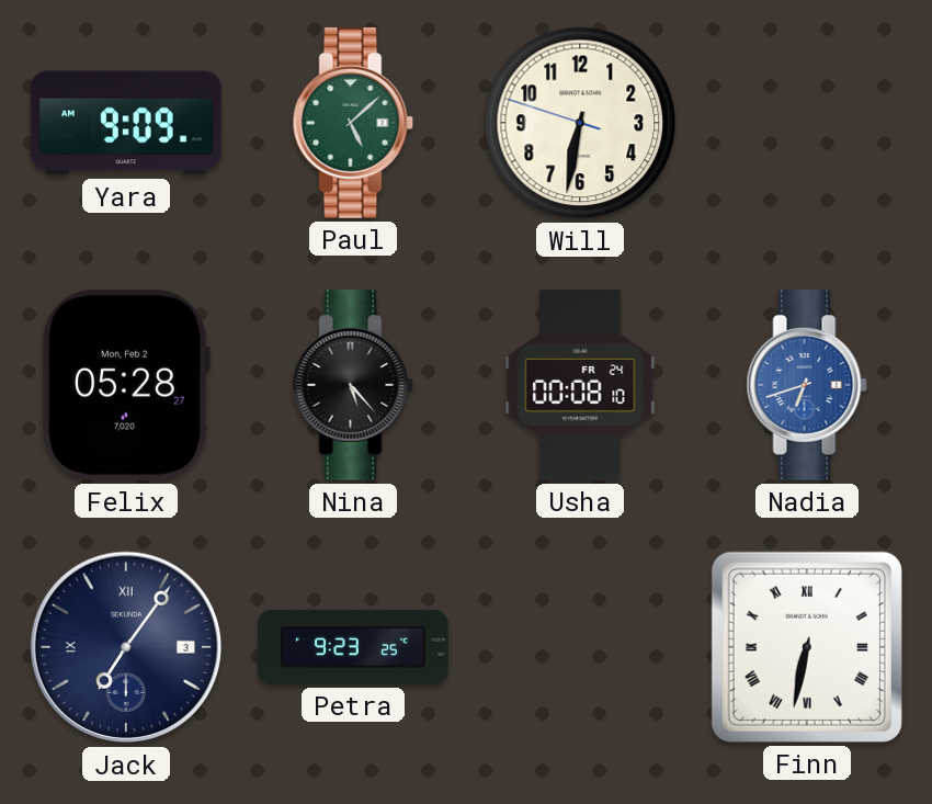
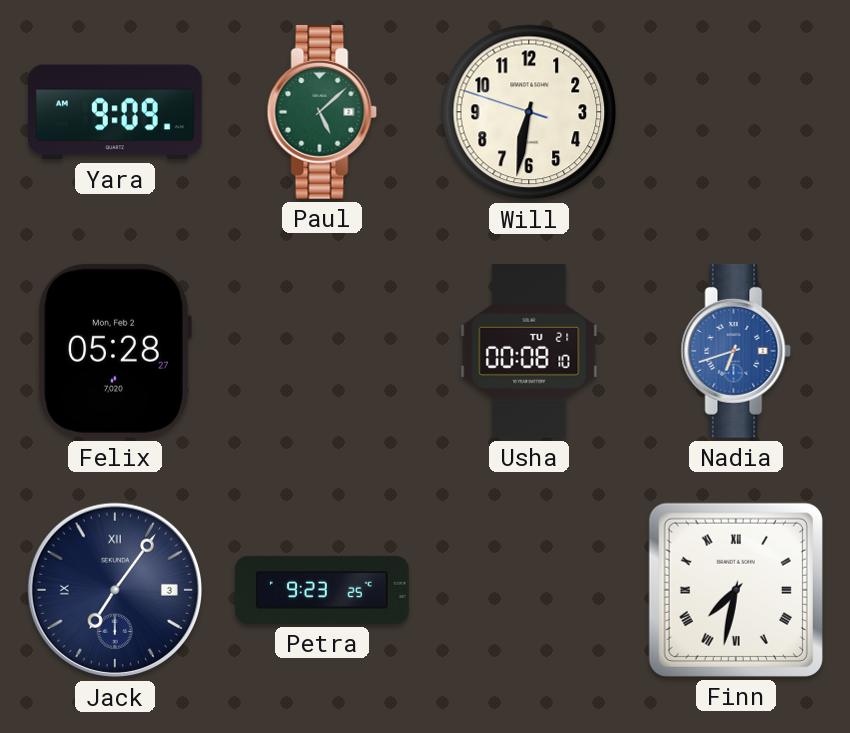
Nina: 5:23 -> none (353, 385)
Usha date: FR 24 -> TU 21 (529, 351)
Finn: 6:32 -> 7:32 (736, 590)
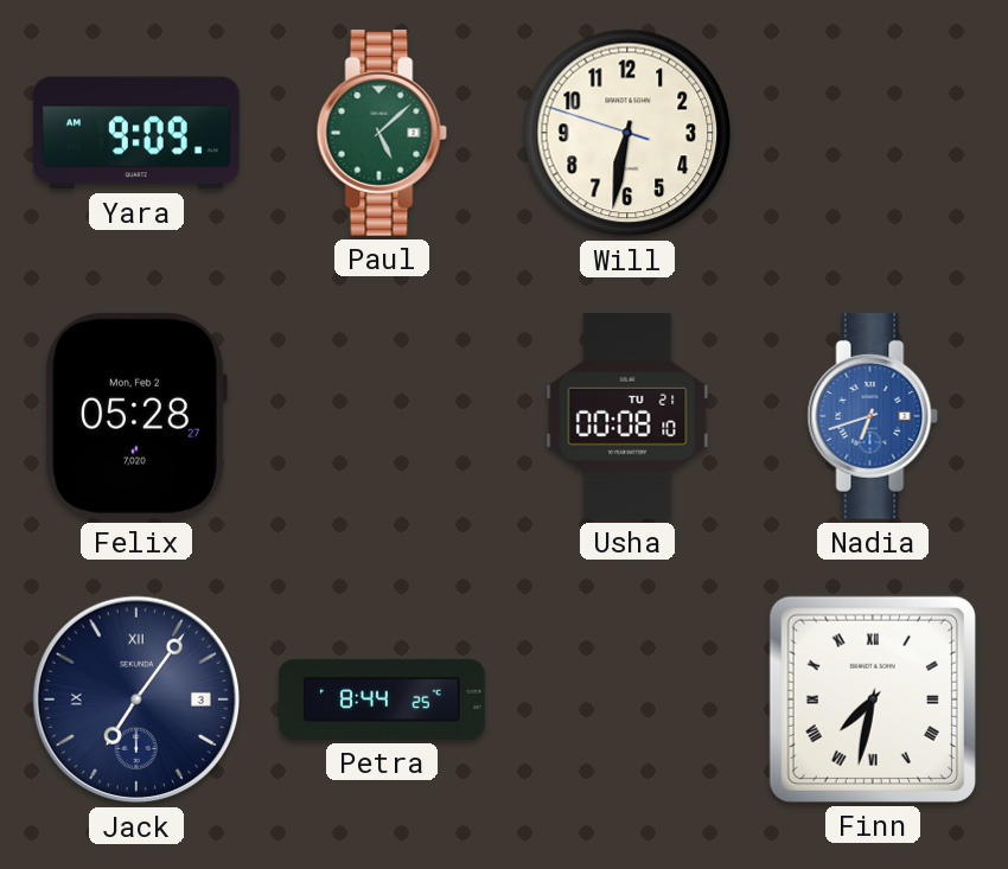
Petra: 9:23 -> 8:44 (383, 699)
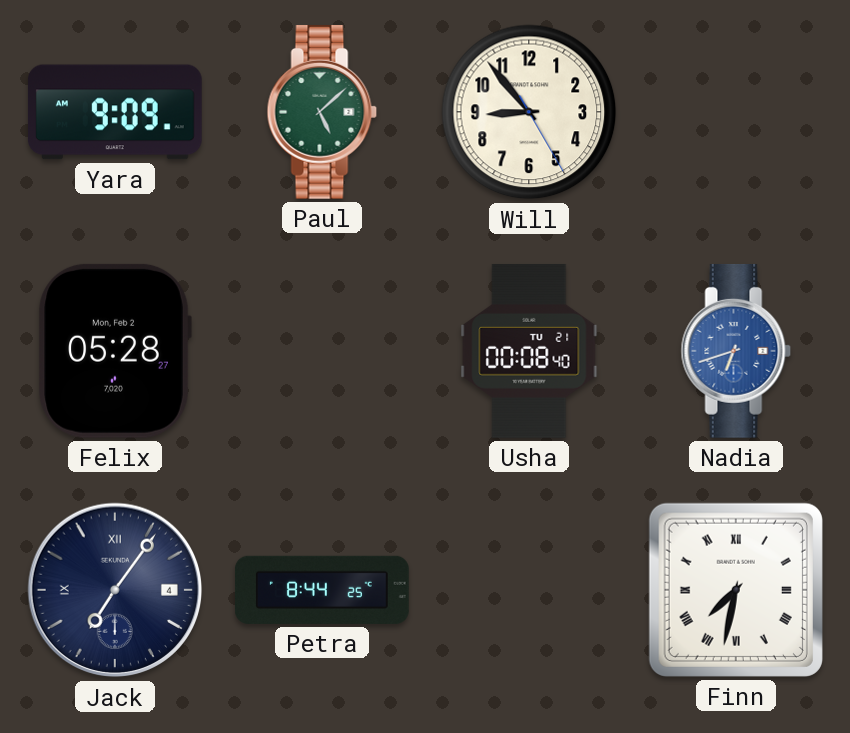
Will: 6:31 -> 8:53 (529, 112)
Usha: 00:08:10 -> 00:08:40 (529, 351)
Jack date: 3 -> 4 (115, 590)
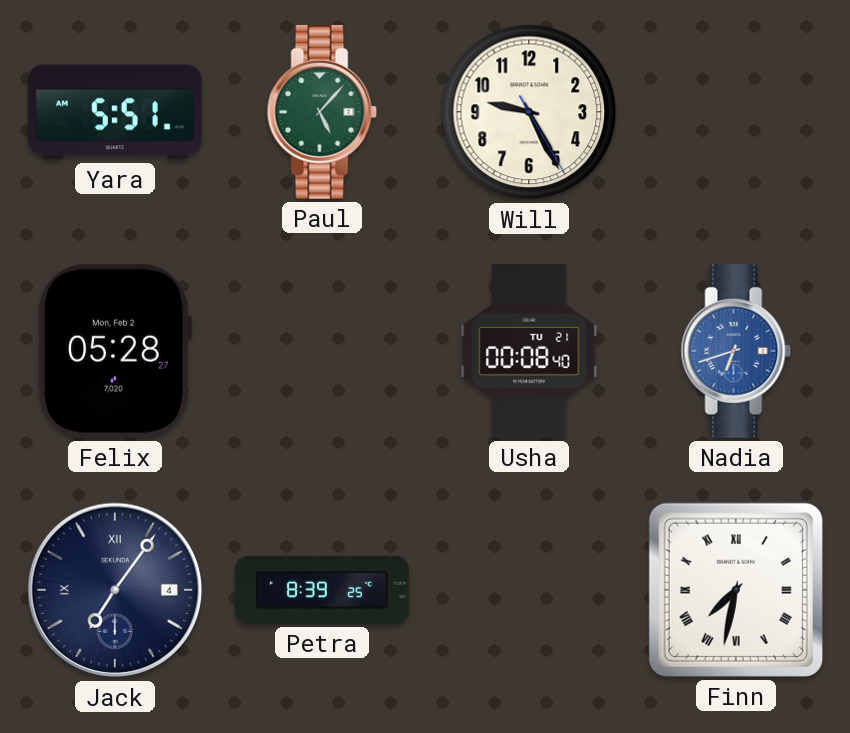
Yara: 9:09 -> 5:51 (115, 112)
Paul: 5:08 -> 5:07 (322, 112)
Will: 8:53 -> 9:25 (529, 112)
Petra: 8:44 -> 8:39 (323, 590)
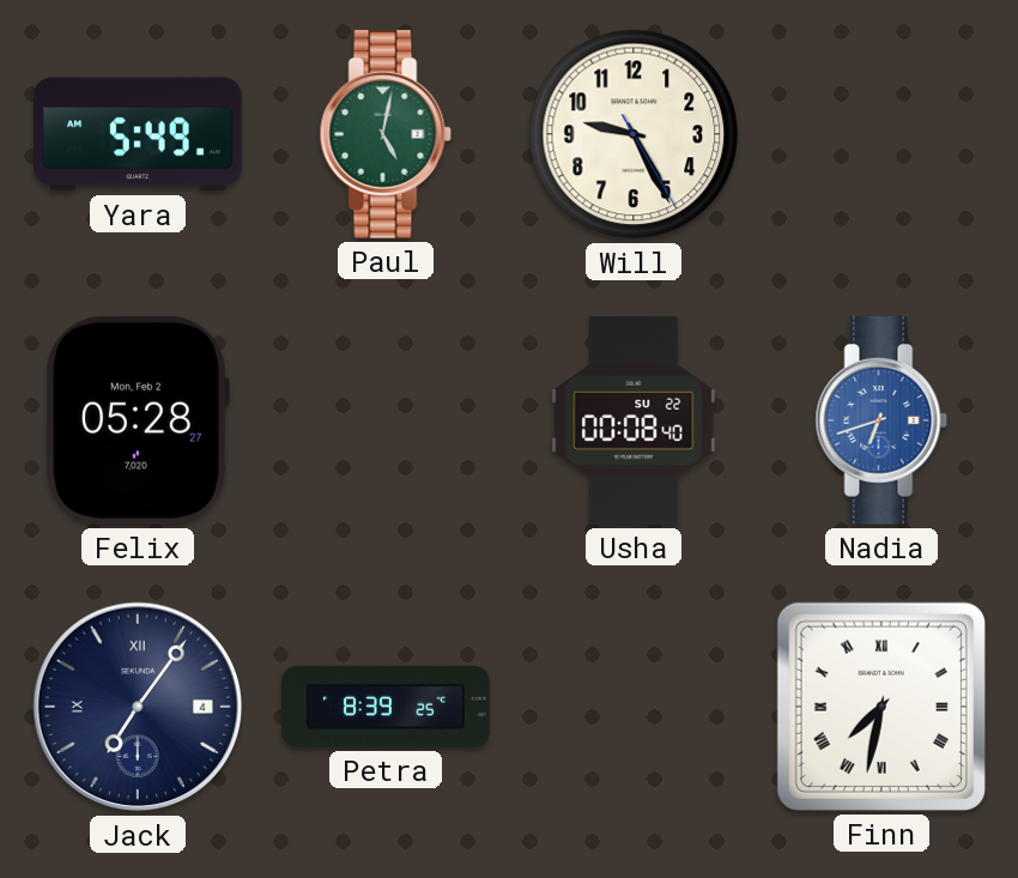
Yara: 5:51 -> 5:49 (138, 134)
Paul: 5:07 -> 5:02 (386, 134)
Usha date: TU 21 -> SU 22 (634, 420)
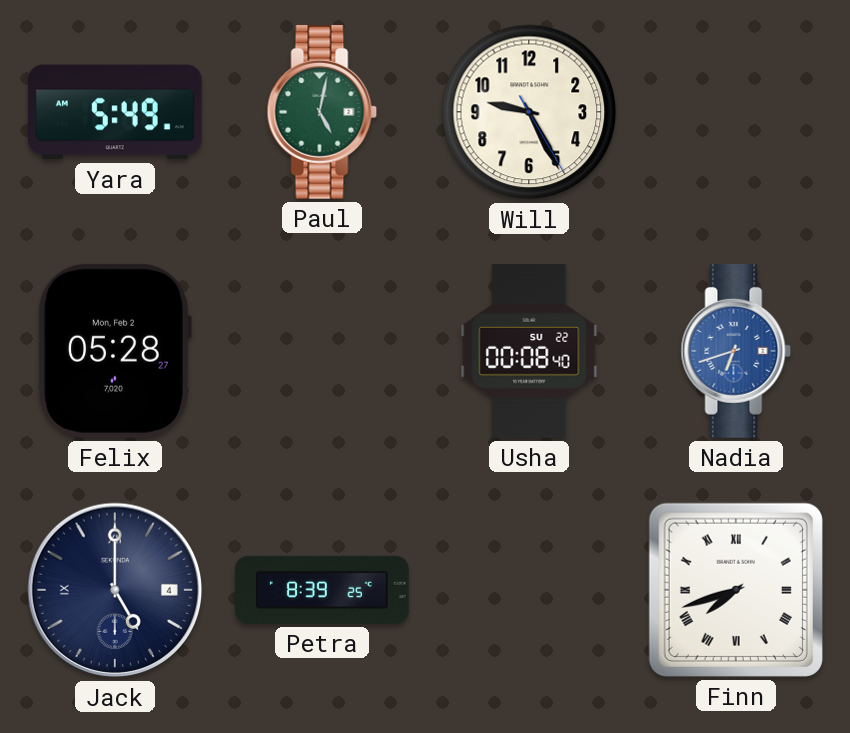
Jack: 7:06 -> 5:00 (115, 590)
Finn: 7:32 -> 7:42 (736, 590)
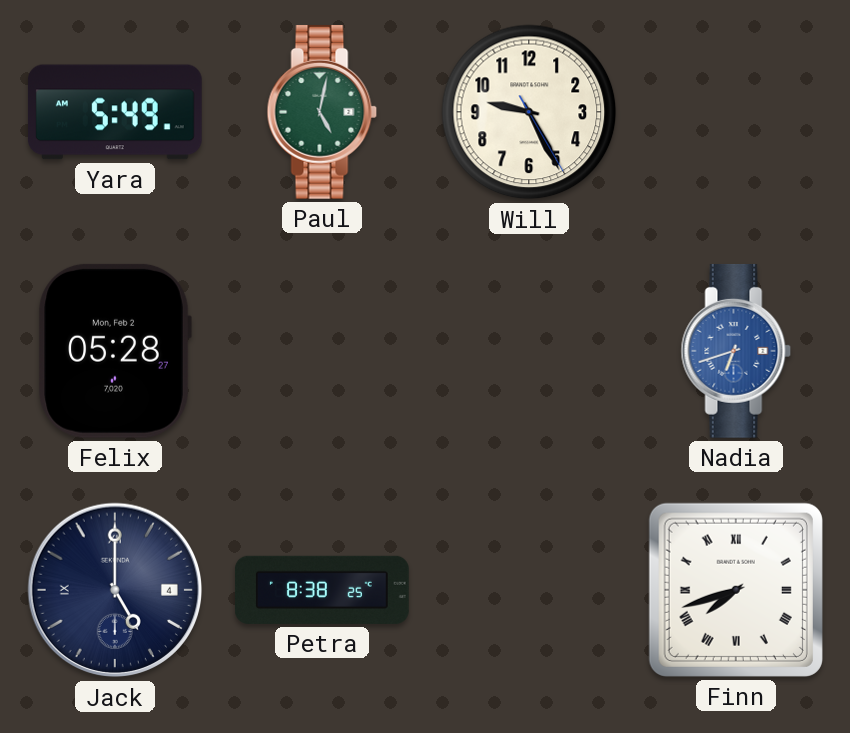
Usha: 00:08 -> none (529, 351)
Petra: 8:39 -> 8:38 (323, 590)
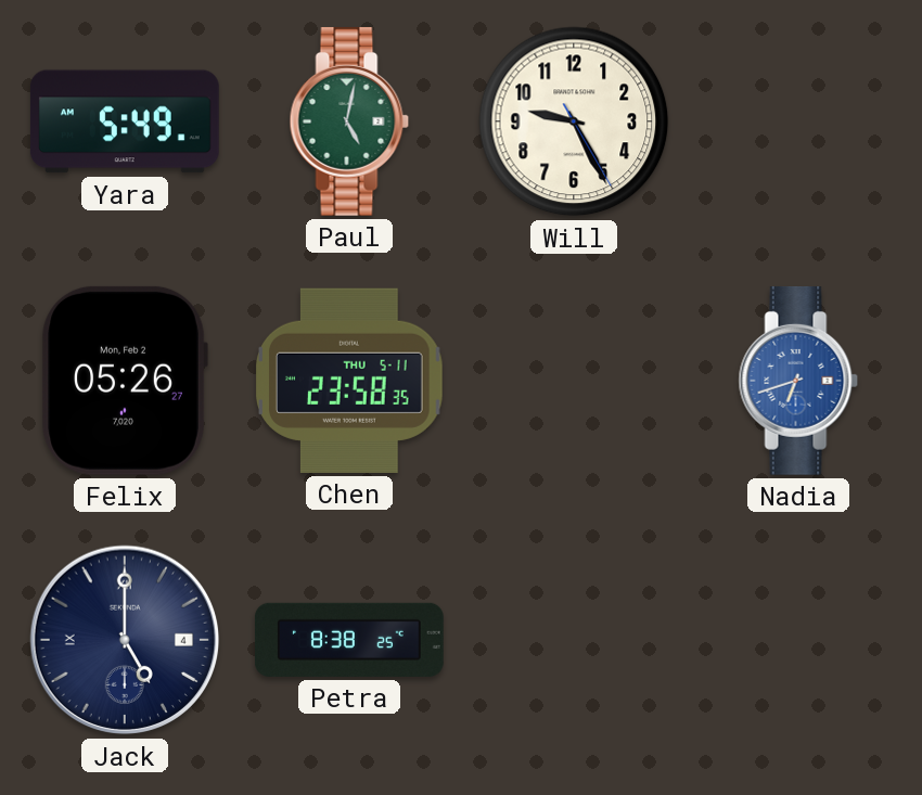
Felix: 05:28 -> 05:26 (125, 381)
Chen: none -> 23:58 (350, 381)
Finn: 7:42 -> none (736, 590)
